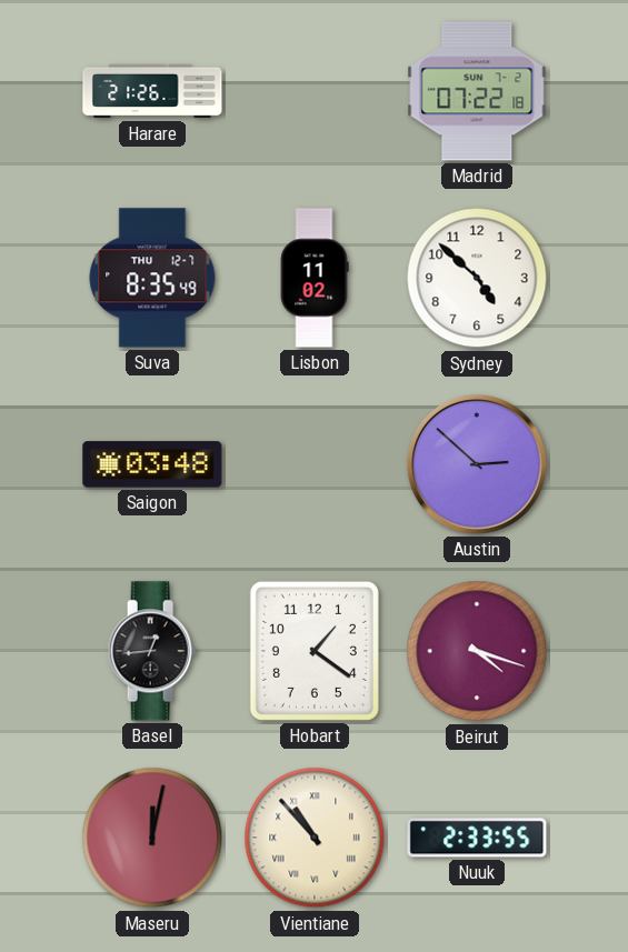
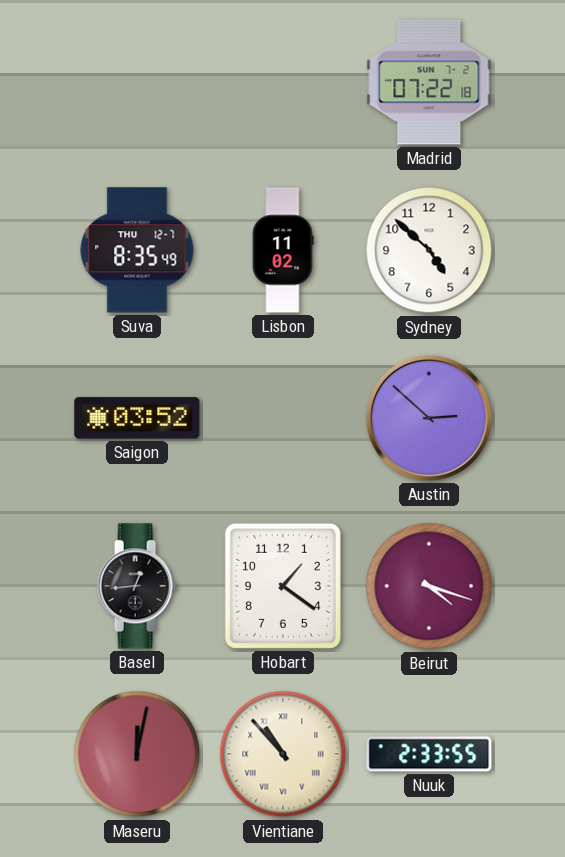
Harare: 21:26 -> none (152, 91)
Saigon: 03:48 -> 03:52 (137, 418)
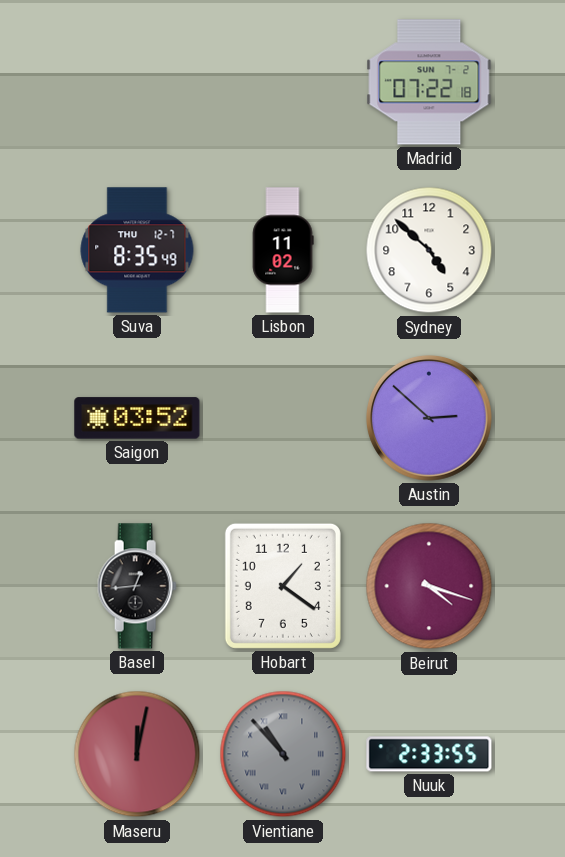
Vientiane dial: cream -> grey (283, 754)
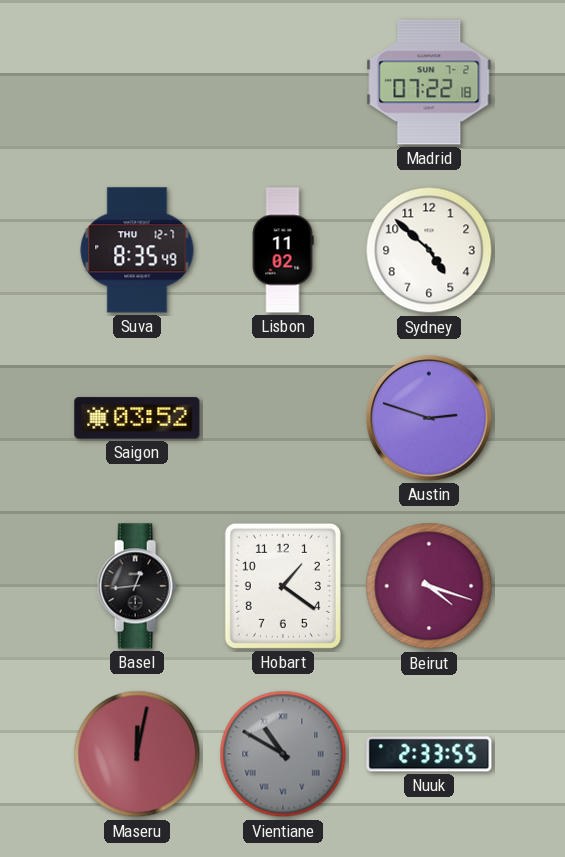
Austin: 2:52 -> 2:48 (429, 418)
Vientiane: 10:53 -> 10:50 (283, 754)
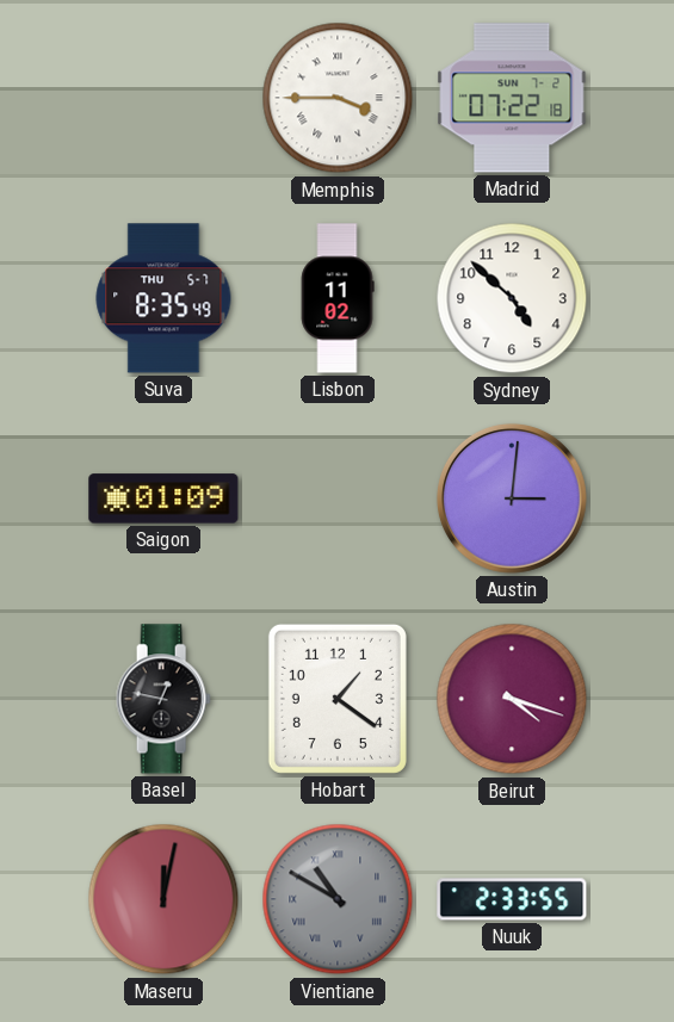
Memphis: none -> 3:45 (338, 98)
Suva date: THU 12-7 -> THU 5-7 (163, 298)
Saigon: 03:52 -> 01:09 (163, 498)
Austin: 2:48 -> 3:01 (512, 498)
Basel: 12:44 -> 12:47 (163, 699)
